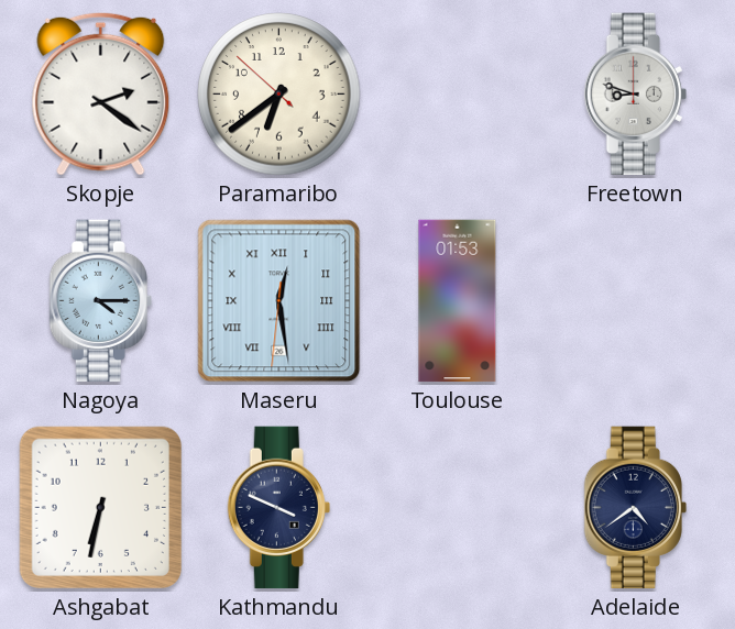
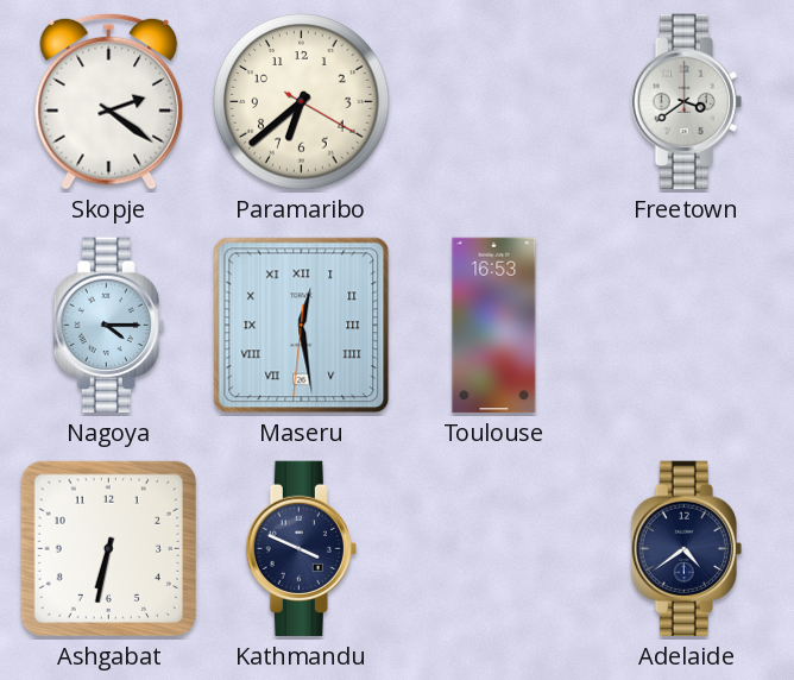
Paramaribo: 6:38:52 -> 6:38:20 (302, 102)
Freetown: 8:48 -> 3:39 (686, 102)
Toulouse: 01:53 -> 16:53 (494, 326)
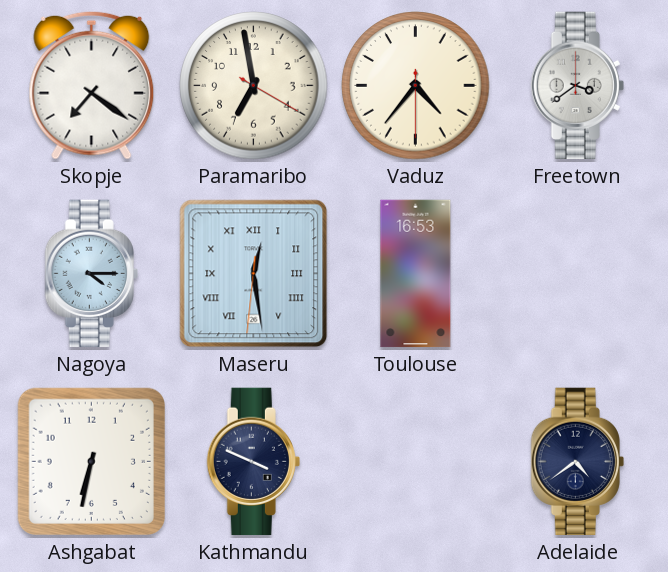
Skopje: 2:21 -> 7:21 (92, 85)
Paramaribo: 6:38 -> 6:58 (254, 86)
Vaduz: none -> 4:36 (416, 86)
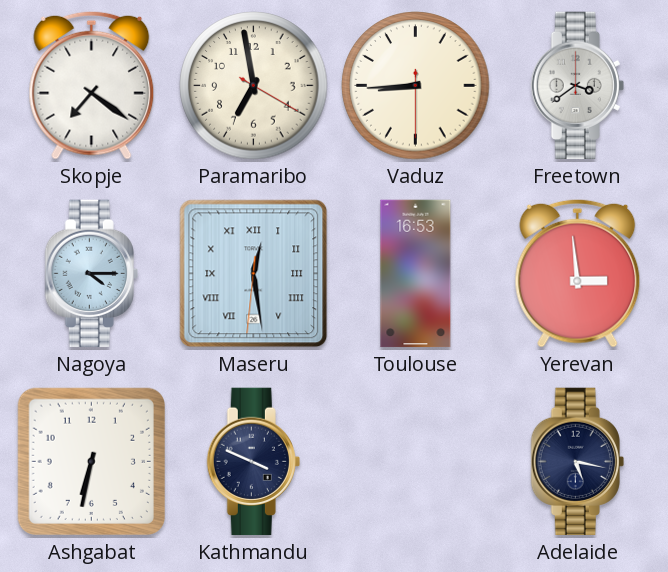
Vaduz: 4:36 -> 8:44 (416, 86)
Yerevan: none -> 2:59 (578, 273)
Adelaide: 4:39 -> 5:17 (577, 462)
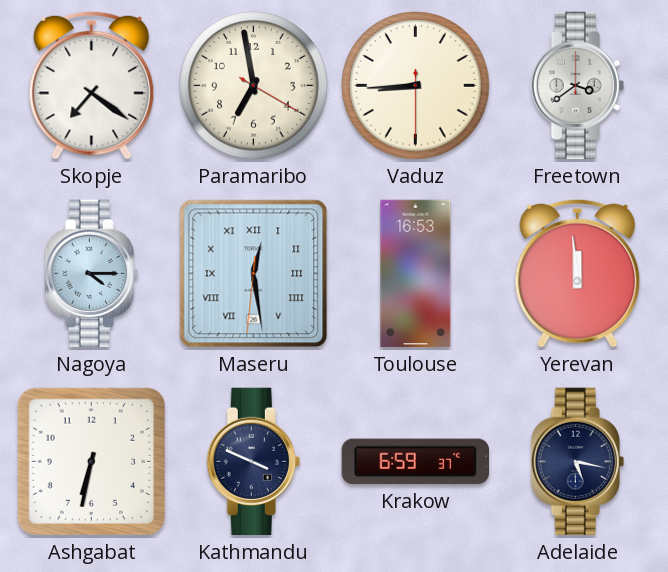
Yerevan: 2:59 -> 11:59 (578, 273)
Krakow: none -> 6:59 (415, 462)
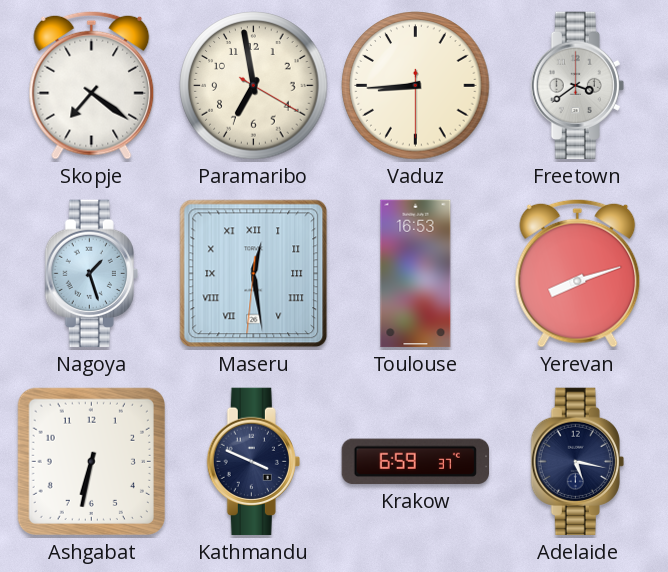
Nagoya: 4:15 -> 1:27 (91, 274)
Yerevan: 11:59 -> 8:12 (578, 273)
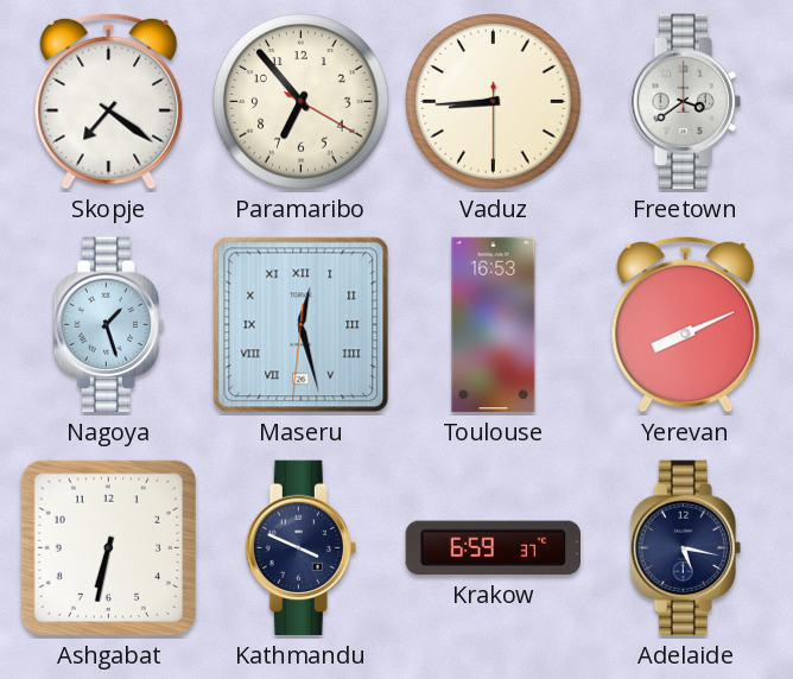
Paramaribo: 6:58 -> 6:53 (302, 102)
Maseru: 12:28 -> 12:27 (302, 325)
Yerevan: 8:12 -> 8:11 (686, 324)
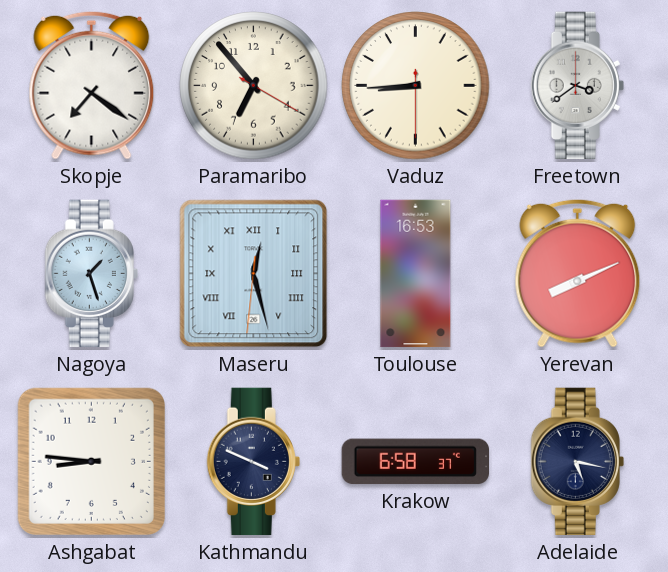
Ashgabat: 6:32 -> 8:46 (91, 461)
Krakow: 6:59 -> 6:58 (415, 462)
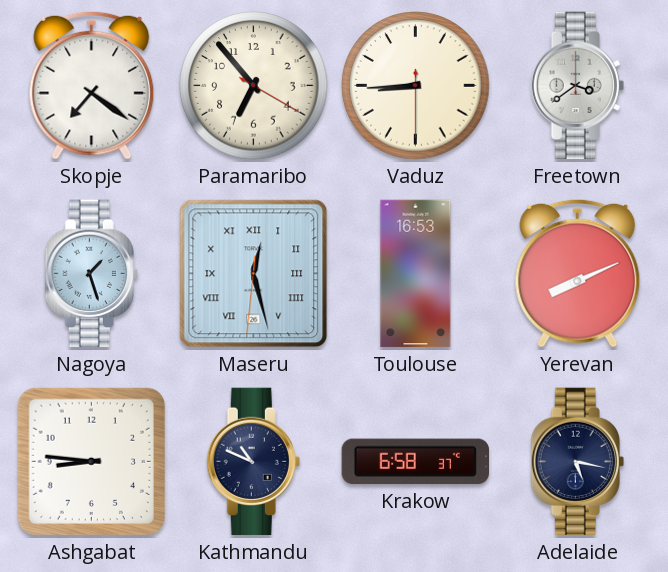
Kathmandu: 3:49 -> 10:49 (253, 462)
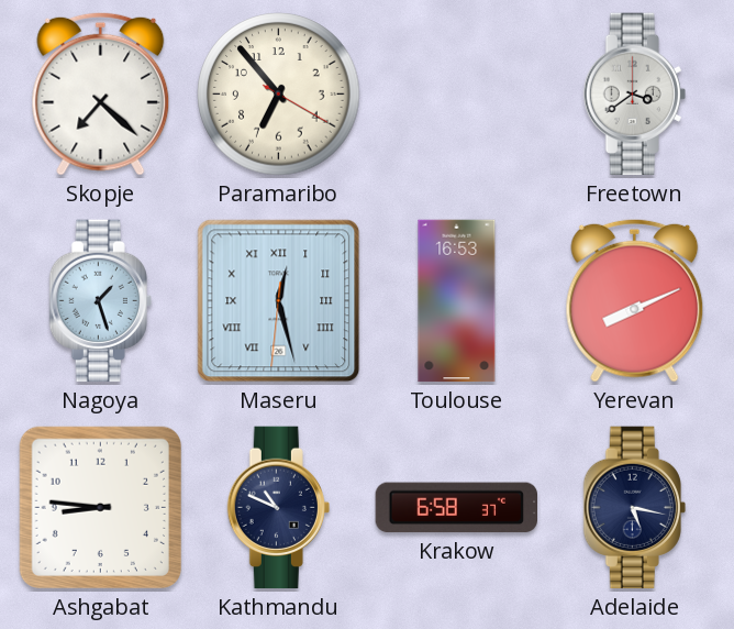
Skopje: 7:21 -> 7:22 (101, 93)
Vaduz: 8:44 -> none (416, 86)
